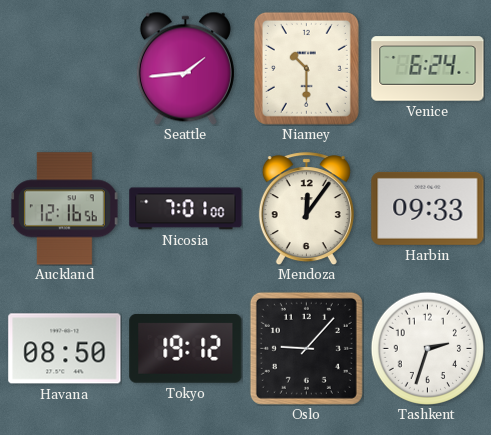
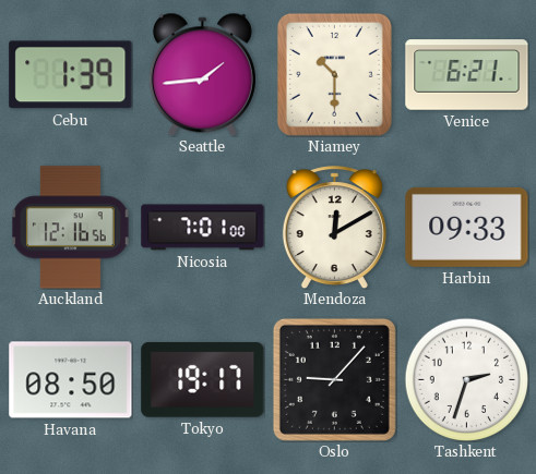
Cebu: none -> 1:39 (71, 75)
Venice: 6:24 -> 6:21 (467, 75)
Mendoza: 12:06 -> 12:10 (334, 228)
Tokyo: 19:12 -> 19:17 (203, 379)
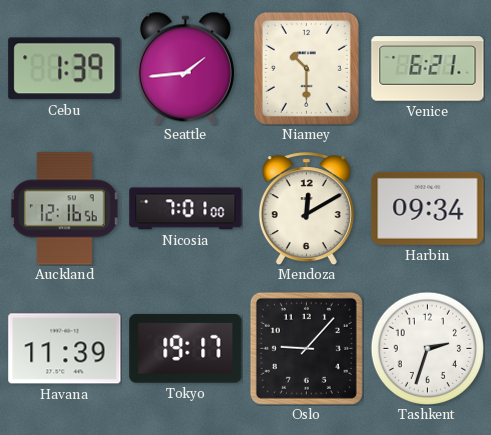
Harbin: 09:33 -> 09:34 (428, 208)
Havana: 08:50 -> 11:39 (65, 349)
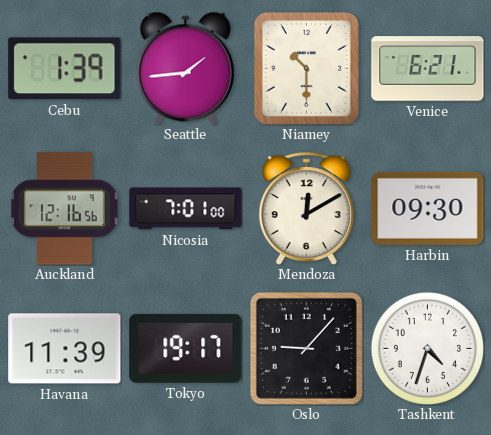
Harbin: 09:34 -> 09:30 (428, 208)
Tashkent: 2:33 -> 4:33 (427, 348)
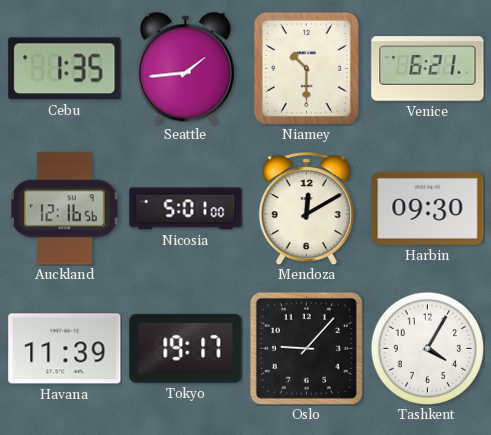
Cebu: 1:39 -> 1:35 (65, 69)
Nicosia: 7:01 -> 5:01 (186, 209)
Tashkent: 4:33 -> 4:05 (427, 348)
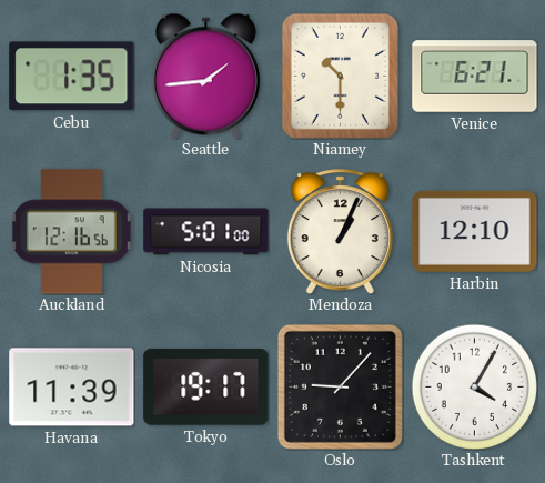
Mendoza: 12:10 -> 1:04 (340, 232)
Harbin: 09:30 -> 12:10 (475, 231)
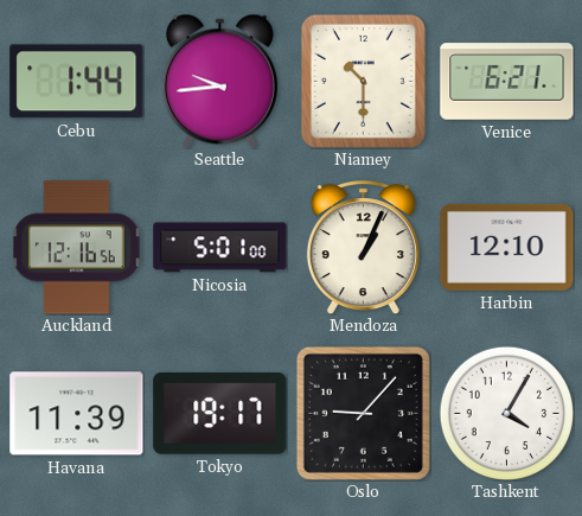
Cebu: 1:35 -> 1:44 (77, 82)
Seattle: 1:44 -> 9:44 (219, 81)
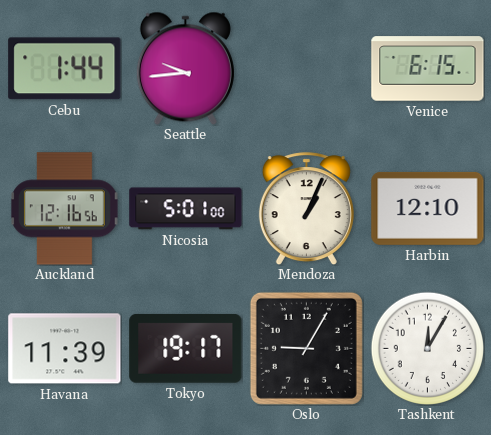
Niamey: 10:30 -> none (363, 81)
Venice: 6:21 -> 6:15 (428, 69)
Oslo: 9:07 -> 9:05 (306, 348)
Tashkent: 4:05 -> 12:05 (427, 348)
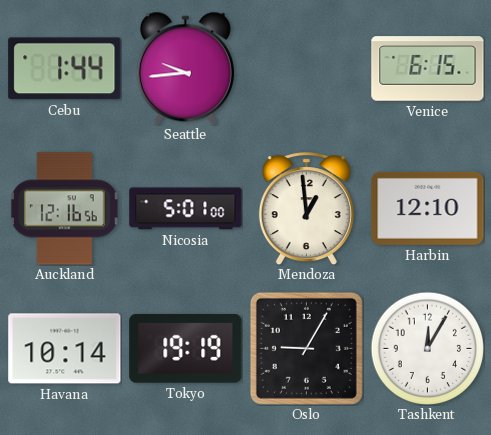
Mendoza: 1:04 -> 12:59 (306, 209)
Havana: 11:39 -> 10:14 (65, 349)
Tokyo: 19:17 -> 19:19 (186, 348)
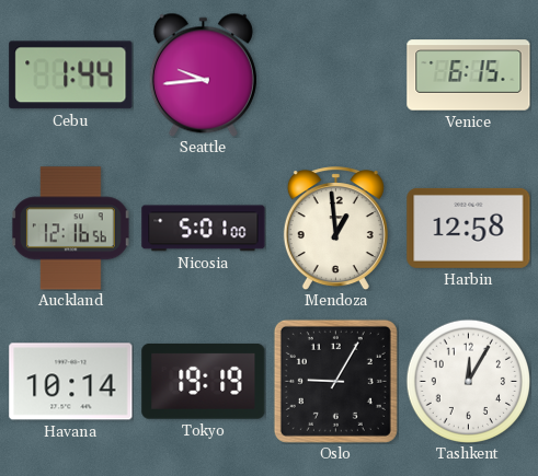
Harbin: 12:10 -> 12:58 (469, 228)
